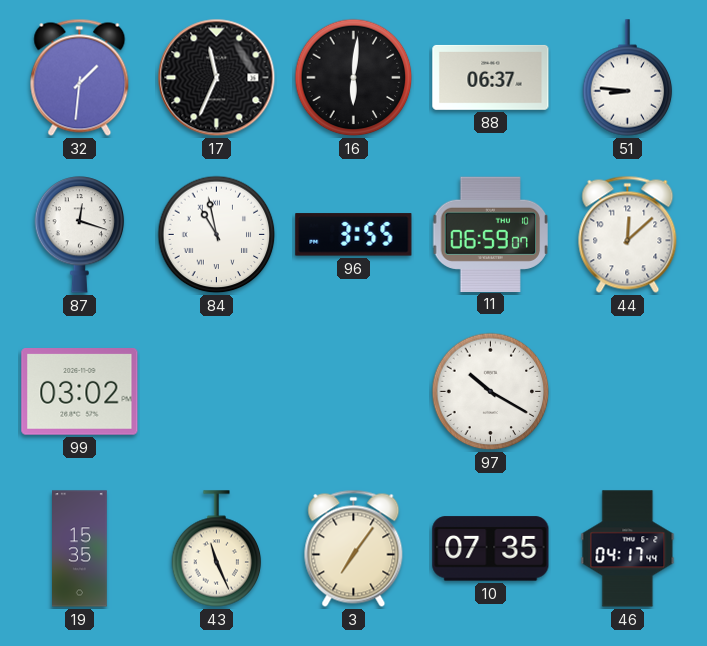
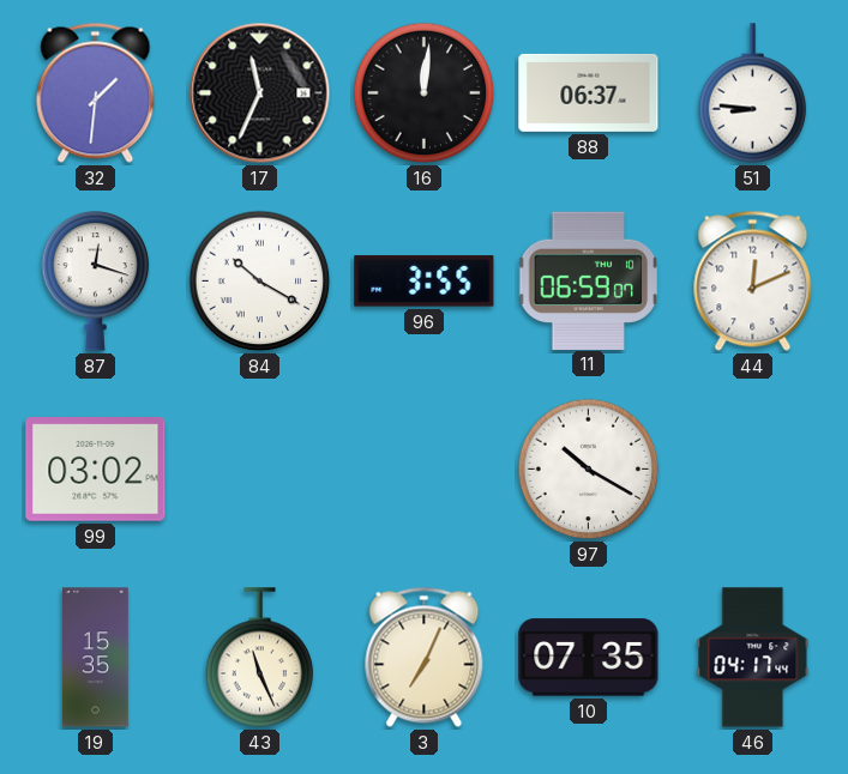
16: 6:01 -> 12:01 (425, 93)
84: 10:58 -> 10:20 (260, 282)
44: 12:08 -> 12:11 (753, 280)
3: 7:06 -> 7:04 (425, 657)
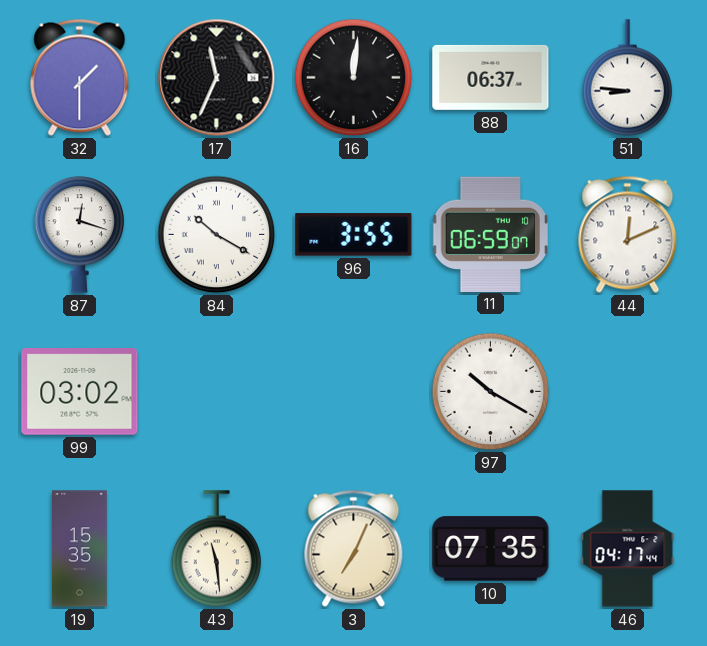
32: 1:31 -> 1:30 (80, 77)
43: 11:26 -> 11:29 (217, 549)
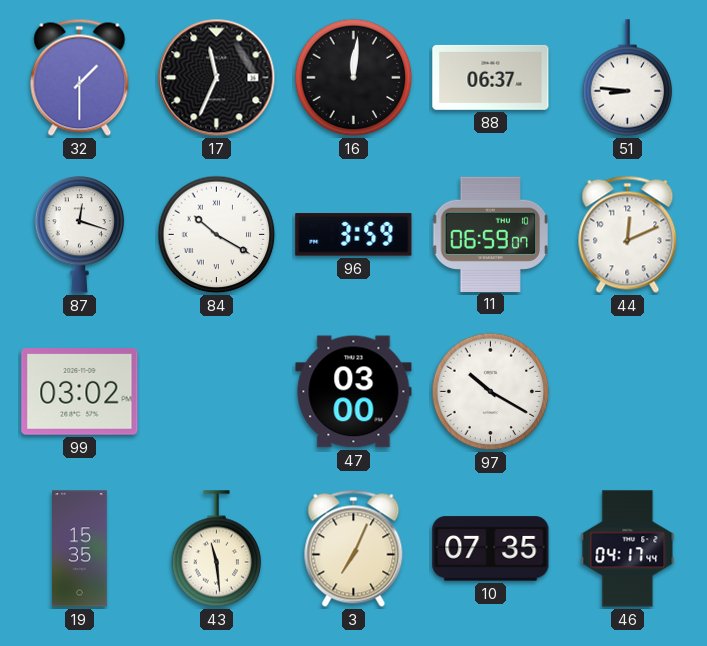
96: 3:55 -> 3:59 (354, 235)
47: none -> 03:00 (354, 392)
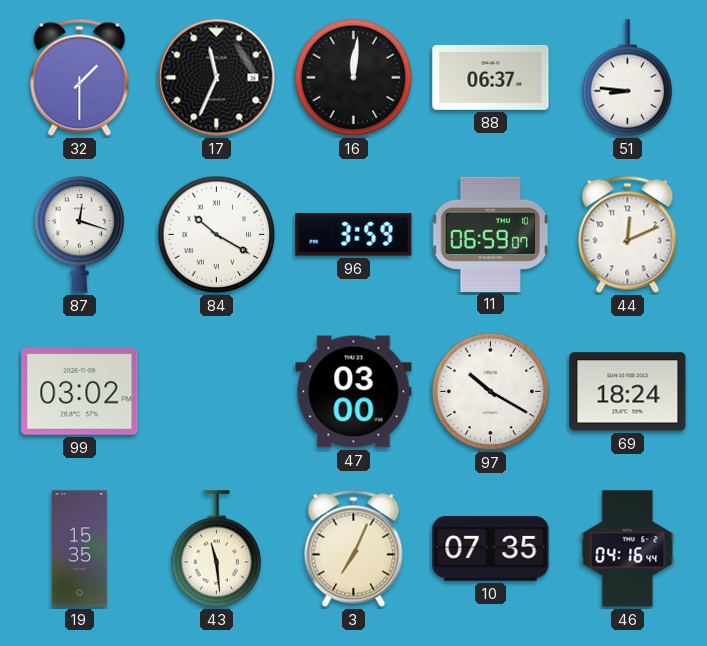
69: none -> 18:24 (628, 392)
46: 04:17 -> 04:16 (628, 549)
